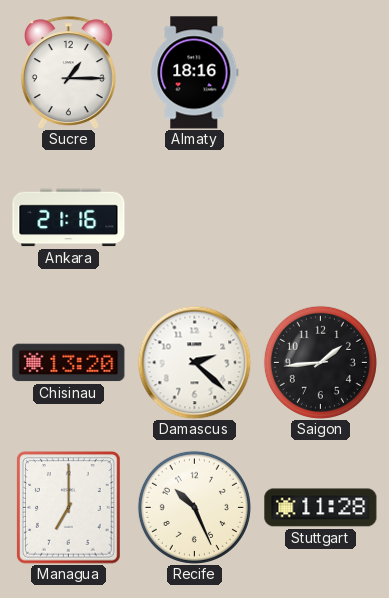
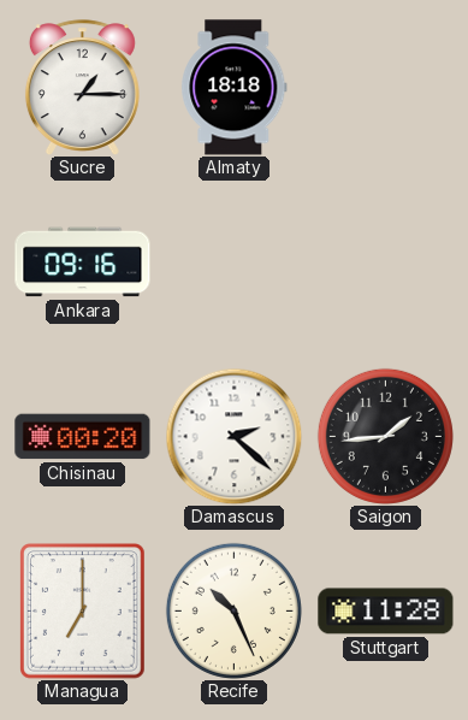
Almaty: 18:16 -> 18:18 (235, 88)
Ankara: 21:16 -> 09:16 (83, 262)
Chisinau: 13:20 -> 00:20 (83, 437)
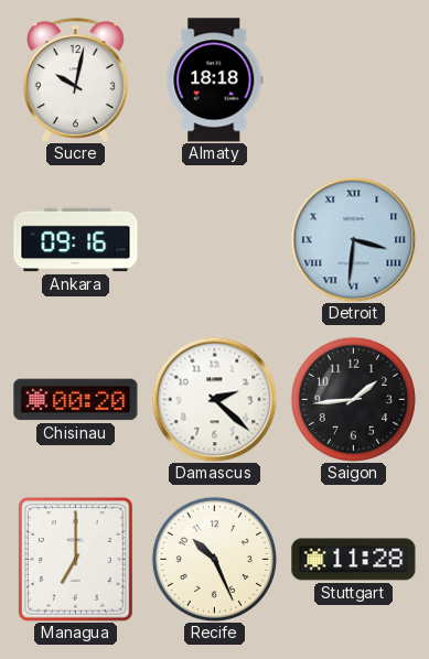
Sucre: 1:15 -> 10:02 (75, 79)
Detroit: none -> 3:31 (353, 239)
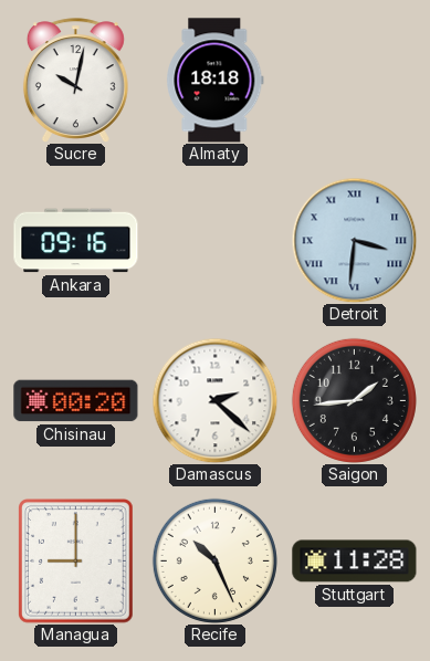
Managua: 7:00 -> 9:00 (76, 562)
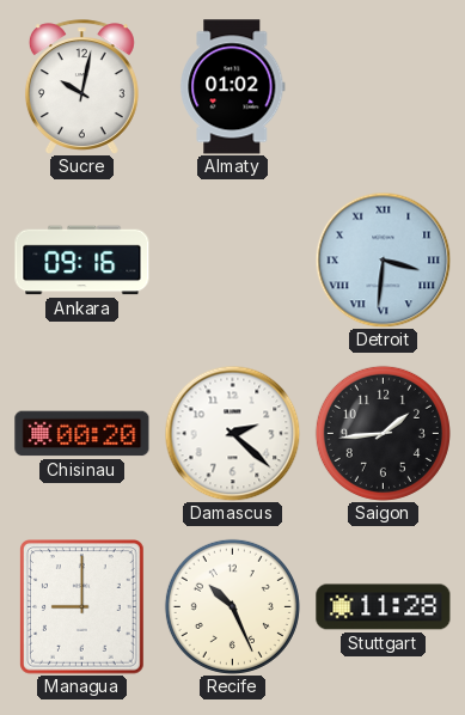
Almaty: 18:18 -> 01:02 (233, 87)
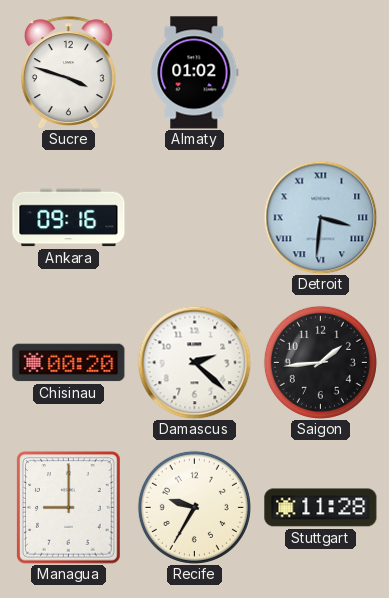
Sucre: 10:02 -> 3:48 (68, 72)
Recife: 10:26 -> 9:35 (194, 507)
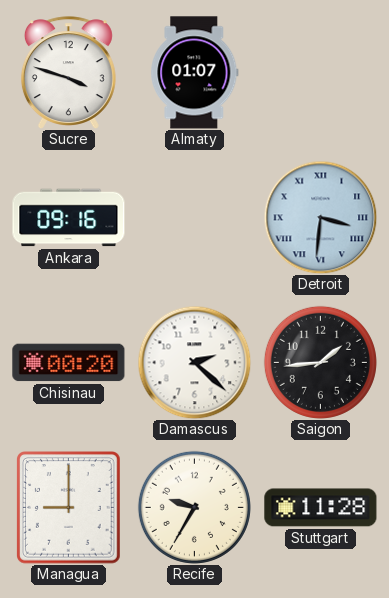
Almaty: 01:02 -> 01:07 (195, 73)
